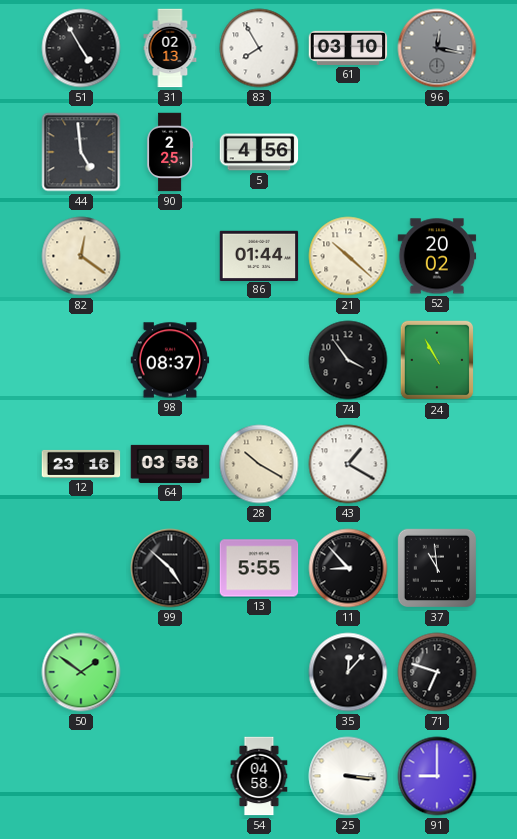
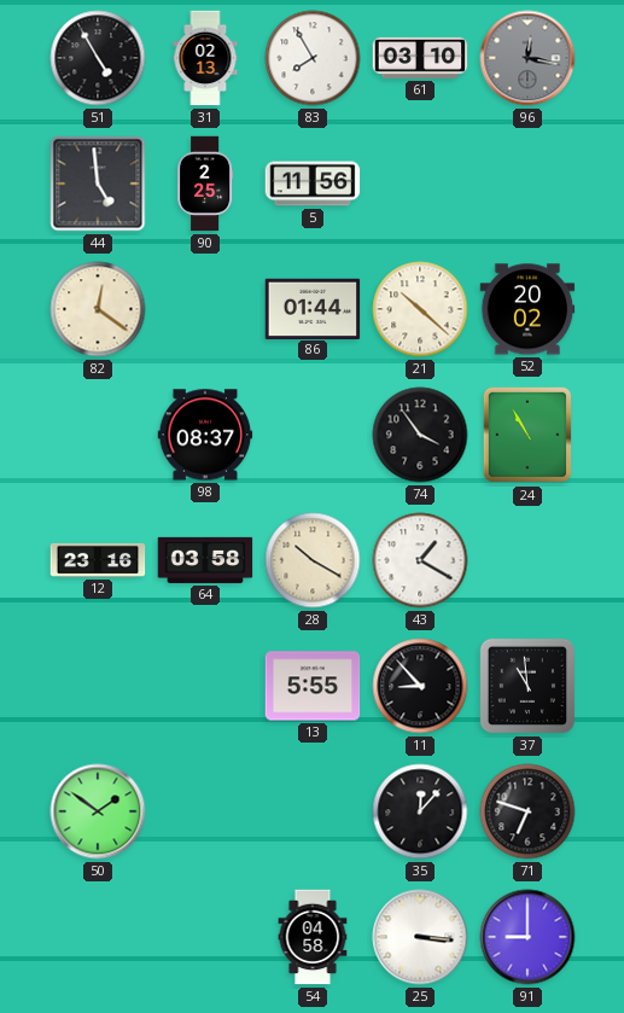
5: 4:56 -> 11:56 (313, 184)
99: 4:52 -> none (170, 568)
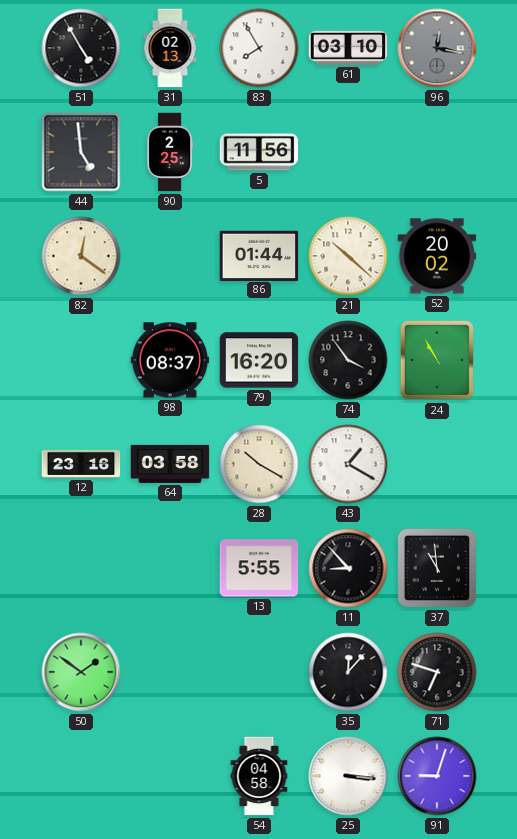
79: none -> 16:20 (259, 360)
91: 9:00 -> 9:03 (437, 776)
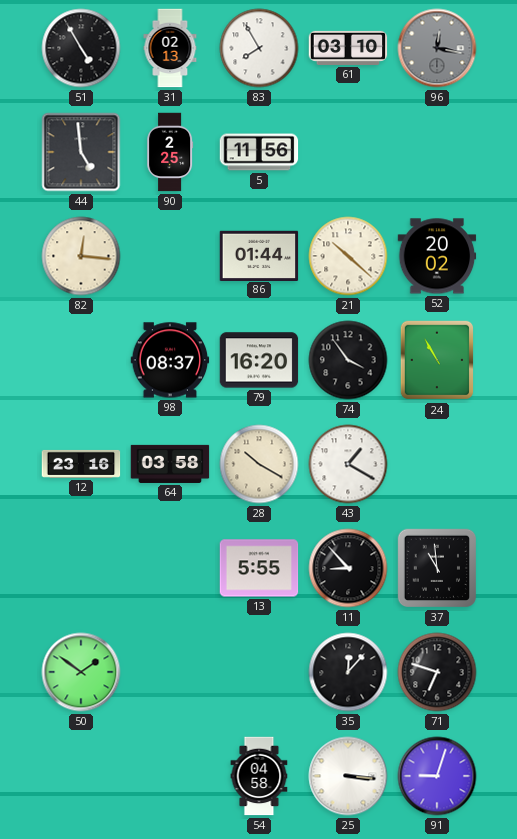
82: 12:21 -> 12:16 (81, 256)
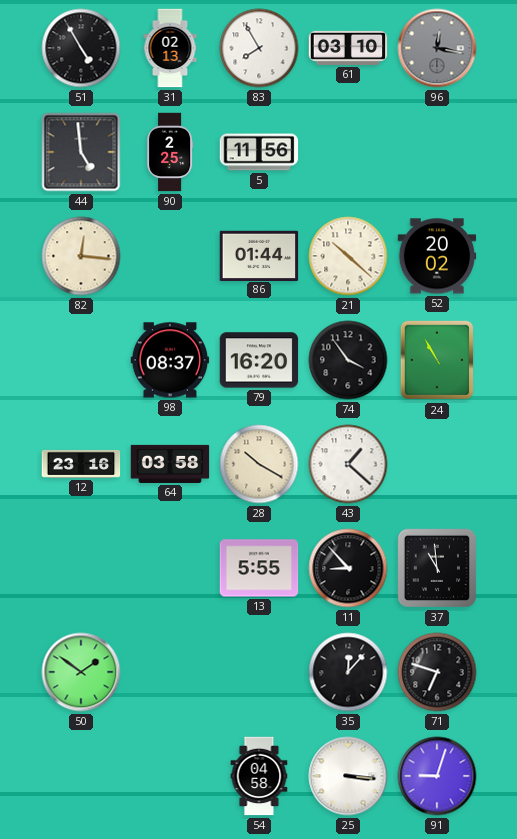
43: 1:20 -> 1:22 (348, 464)
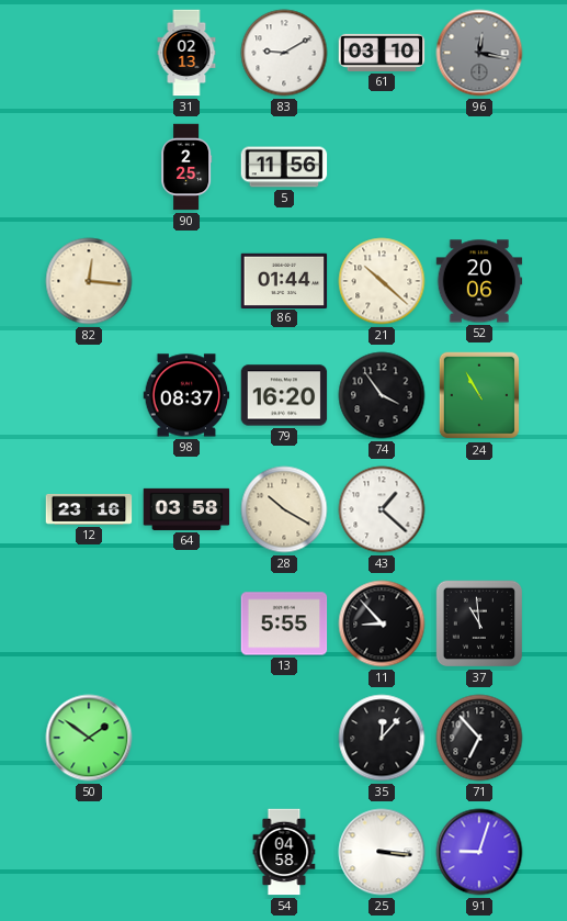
51: 4:55 -> none (81, 48)
83: 7:55 -> 9:10 (284, 53)
44: 4:59 -> none (81, 152)
52: 20:02 -> 20:06 (479, 281)
71: 6:48 -> 6:53 (479, 738)
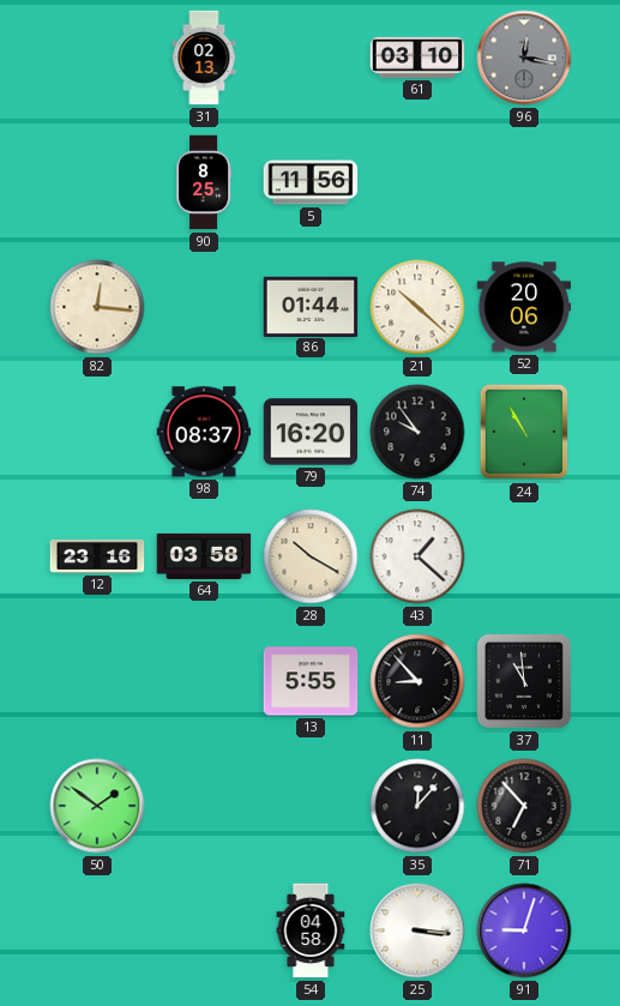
83: 9:10 -> none (284, 53)
90: 2:25 -> 8:25 (204, 182)
74: 3:54 -> 9:54 (417, 432)
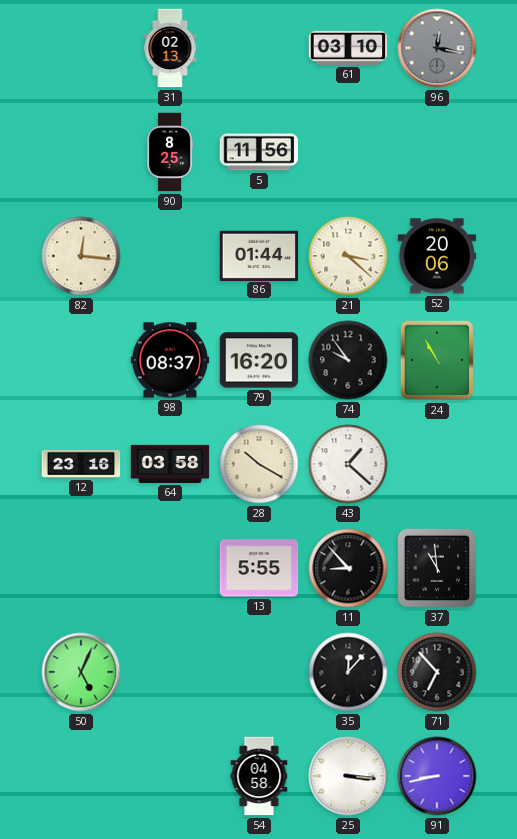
21: 10:22 -> 3:22 (348, 256)
50: 1:51 -> 5:04 (81, 672)
91: 9:03 -> 8:43 (437, 776)
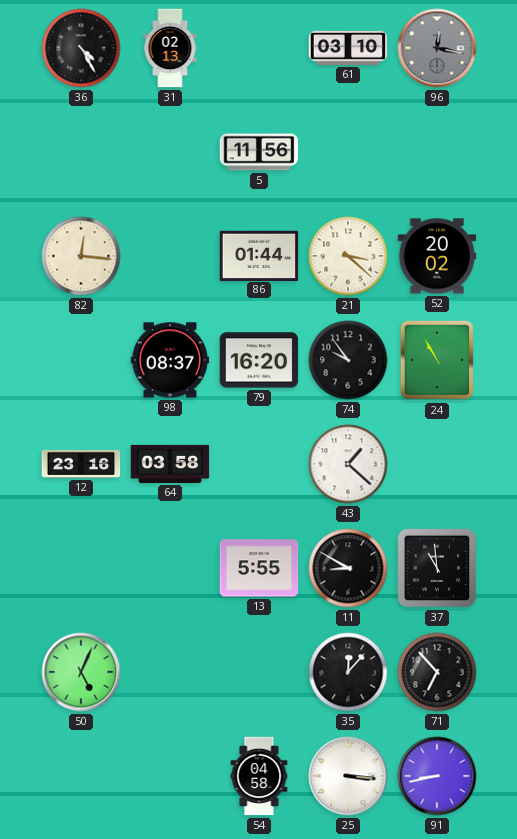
36: none -> 4:25 (81, 48)
90: 8:25 -> none (170, 152)
52: 20:06 -> 20:02 (437, 256)
28: 10:20 -> none (259, 464)
11: 8:53 -> 8:50 (348, 568)
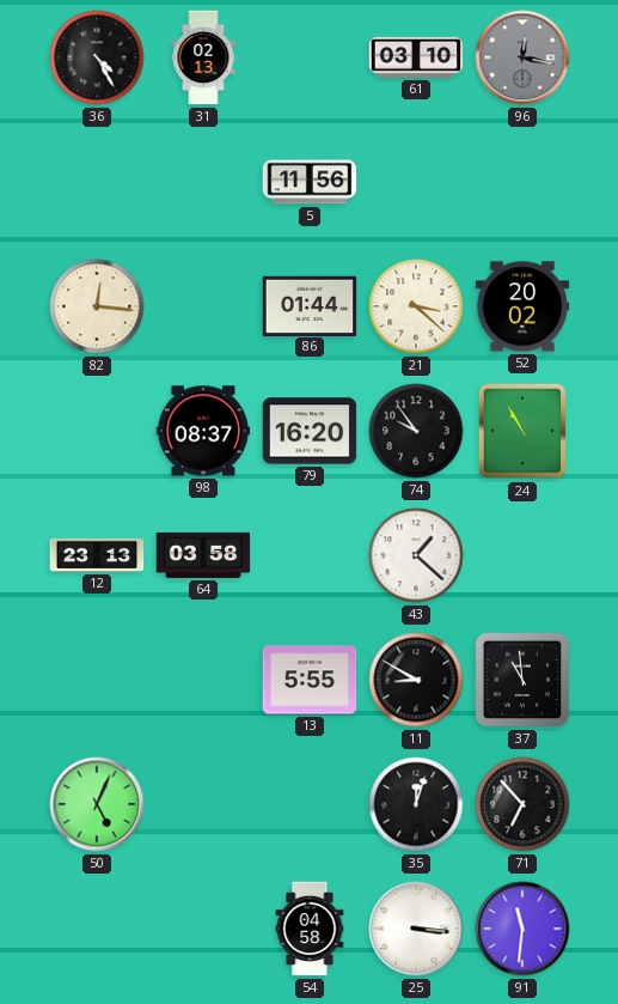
12: 23:16 -> 23:13 (97, 555)
35: 12:07 -> 12:03 (416, 804)
91: 8:43 -> 11:31 (522, 929)
